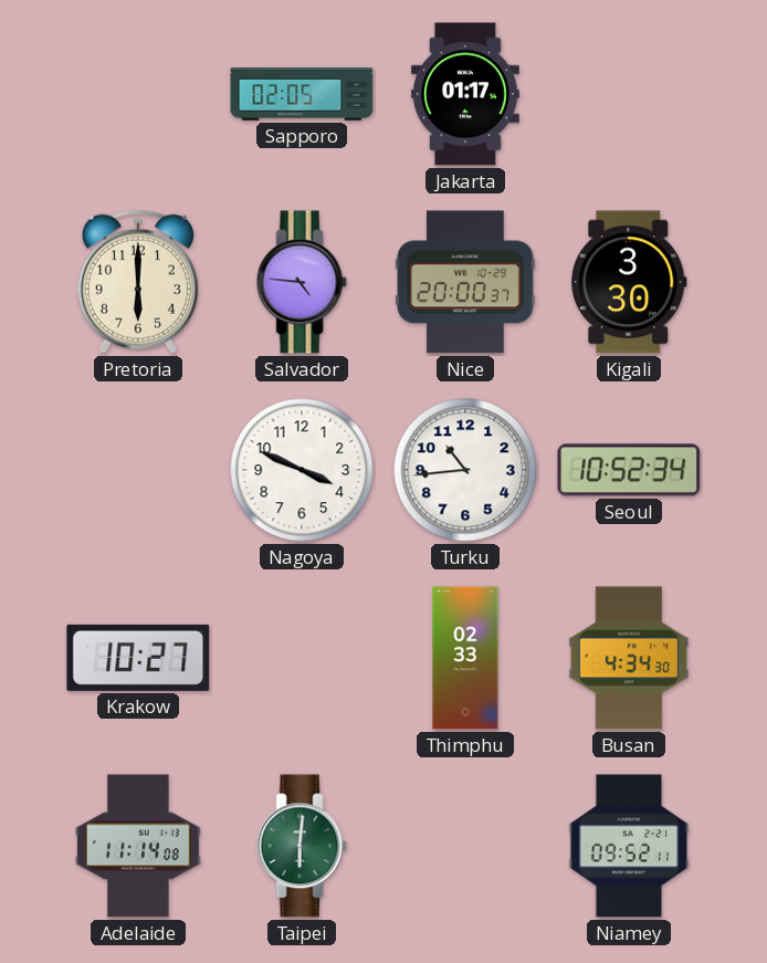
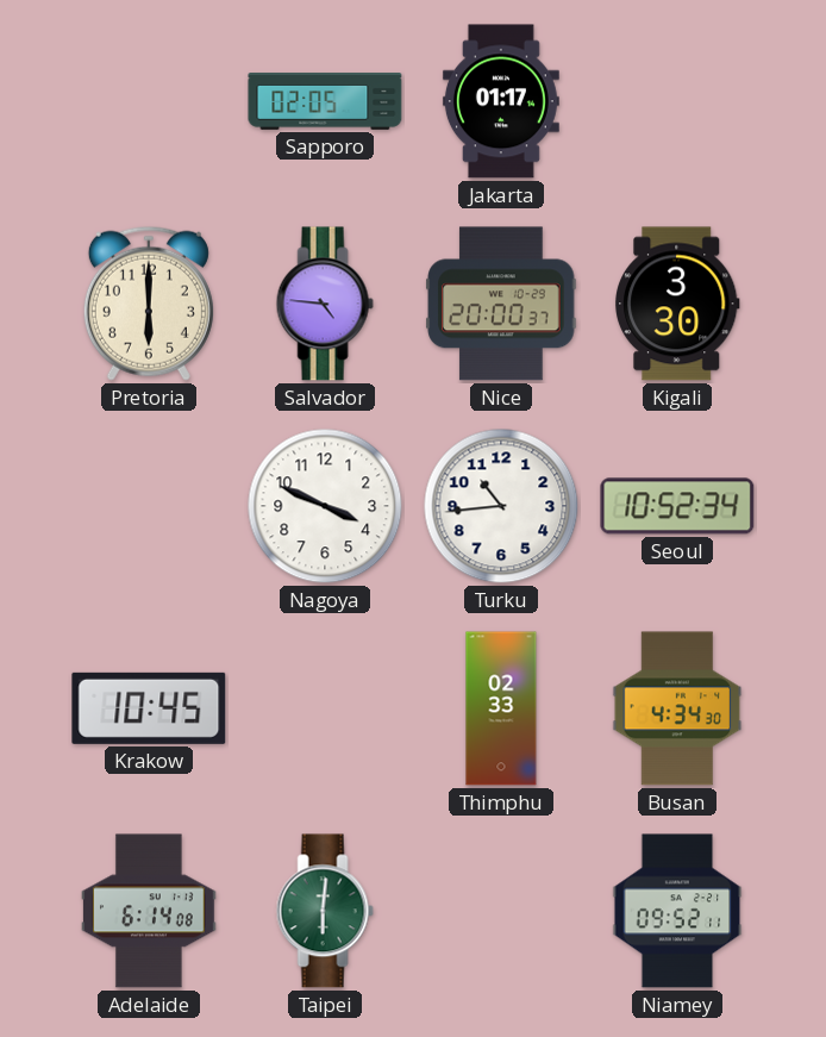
Krakow: 10:27 -> 10:45 (149, 708)
Adelaide: 11:14 -> 6:14 (150, 911)
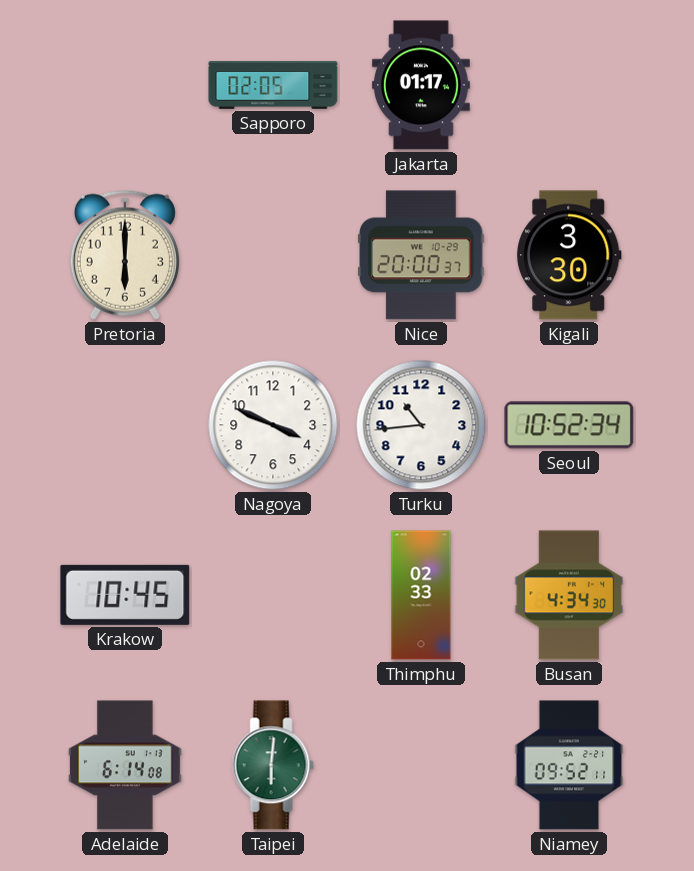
Salvador: 4:46 -> none (325, 304)
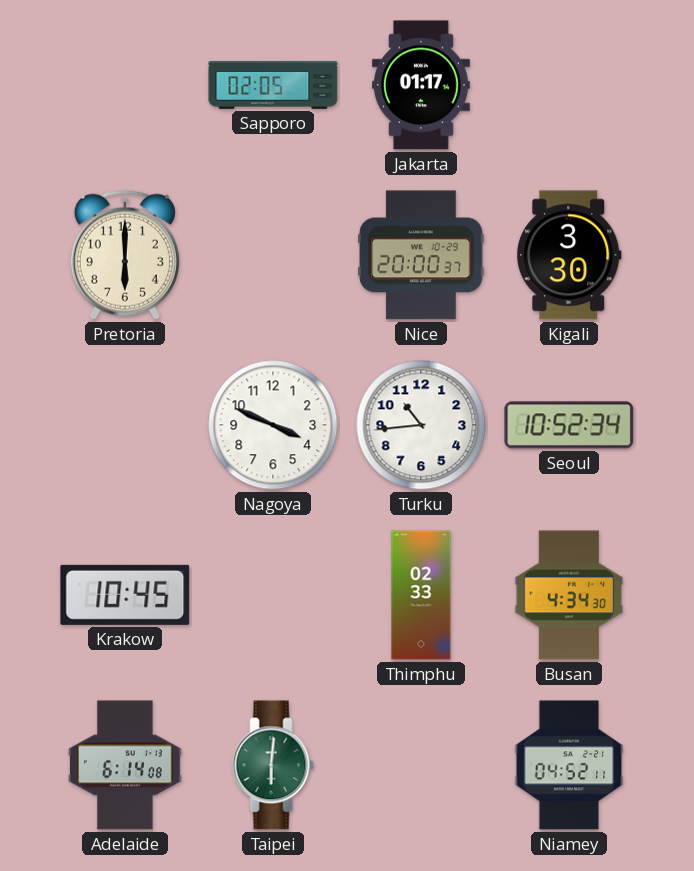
Niamey: 09:52 -> 04:52 (569, 765)
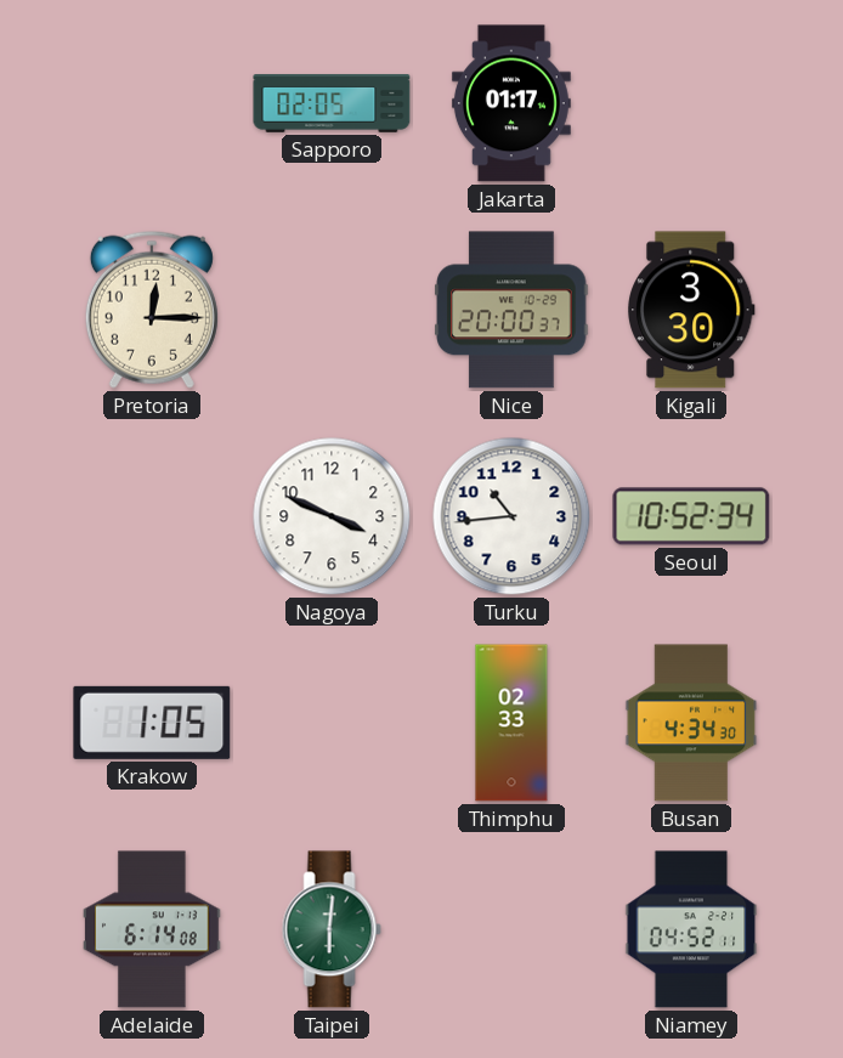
Pretoria: 6:00 -> 12:15 (152, 310)
Krakow: 10:45 -> 1:05 (152, 723)
